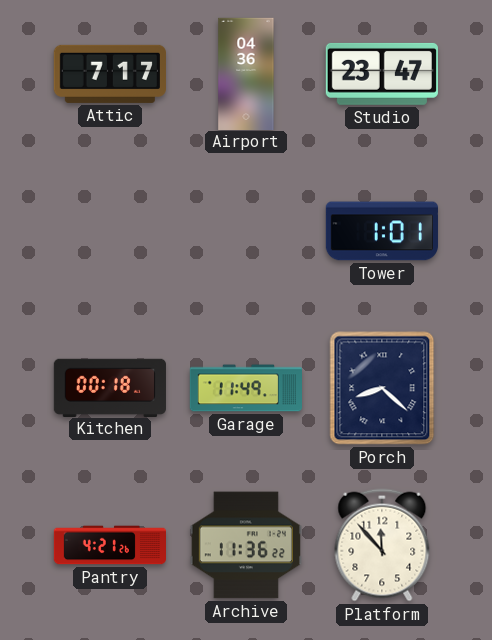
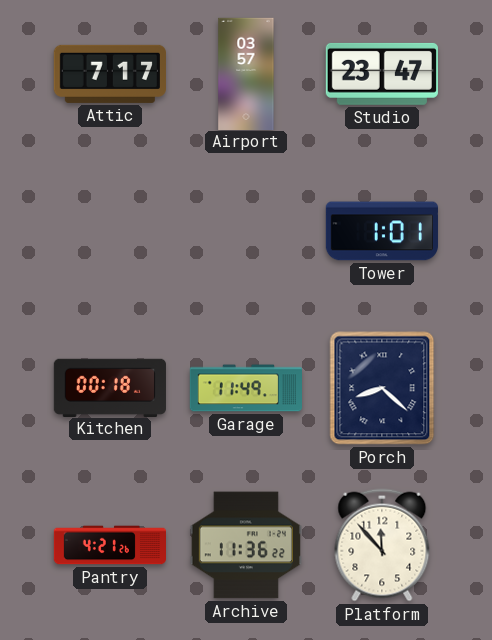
Airport: 04:36 -> 03:57 (246, 73)
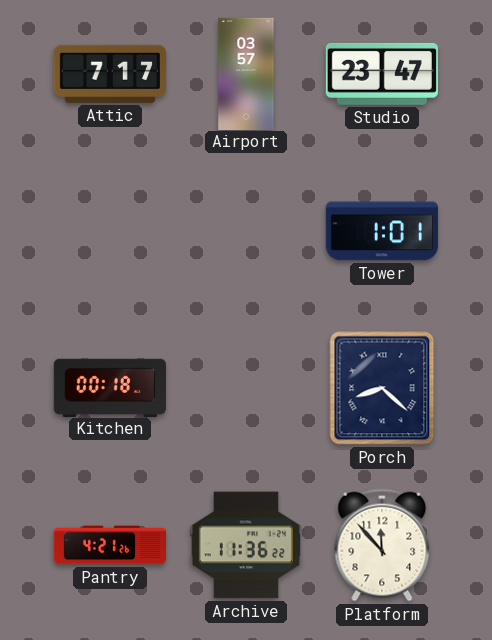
Garage: 11:49 -> none (245, 388)
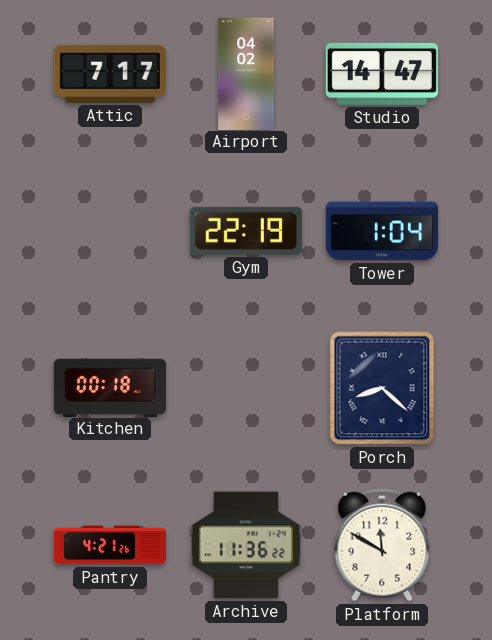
Airport: 03:57 -> 04:02 (246, 73)
Studio: 23:47 -> 14:47 (382, 74)
Gym: none -> 22:19 (246, 231)
Tower: 1:01 -> 1:04 (382, 231)
Platform: 11:53 -> 11:50 (382, 545)
